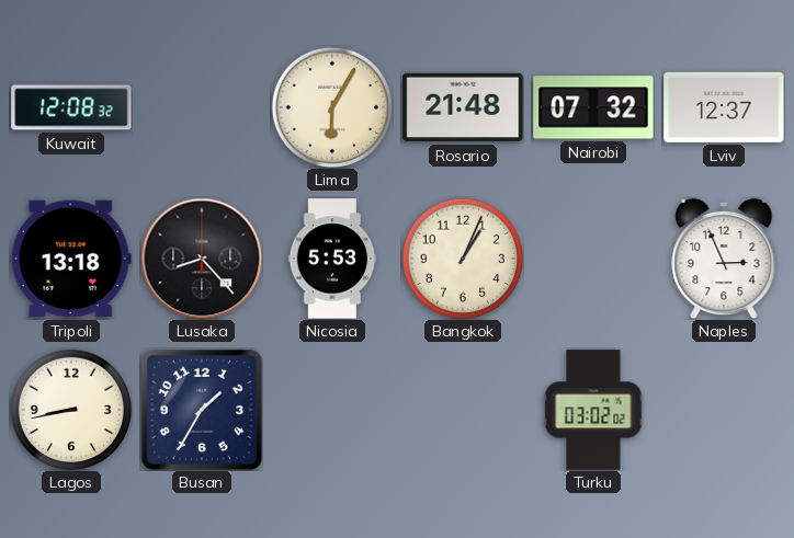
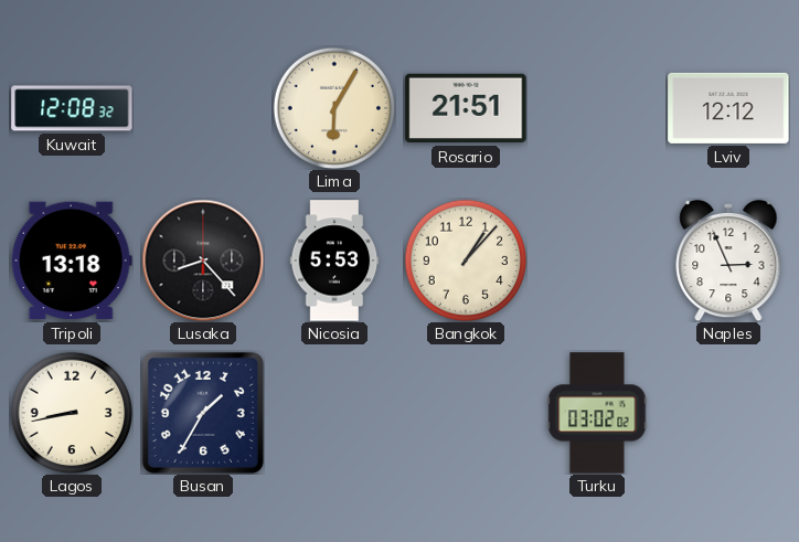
Rosario: 21:48 -> 21:51 (466, 108)
Nairobi: 07:32 -> none (593, 107)
Lviv: 12:37 -> 12:12 (728, 108)
Bangkok: 1:04 -> 1:07 (466, 261)
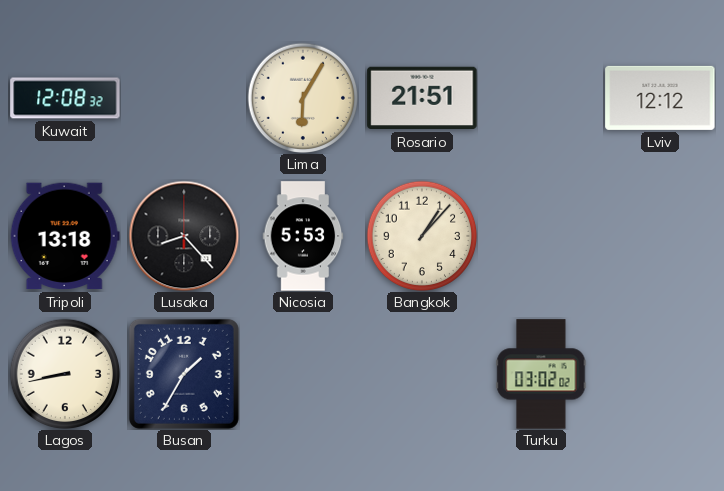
Naples: 2:56 -> none (728, 261)
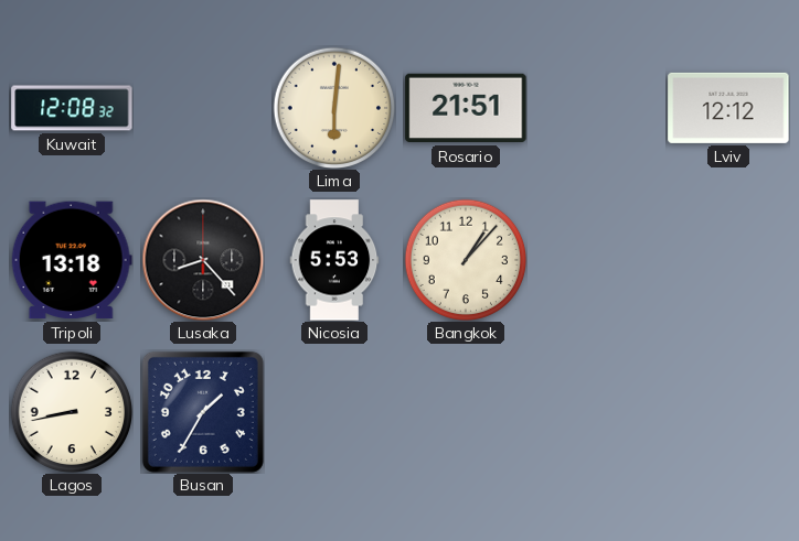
Lima: 6:05 -> 6:01 (334, 108)
Turku: 03:02 -> none (541, 374)
